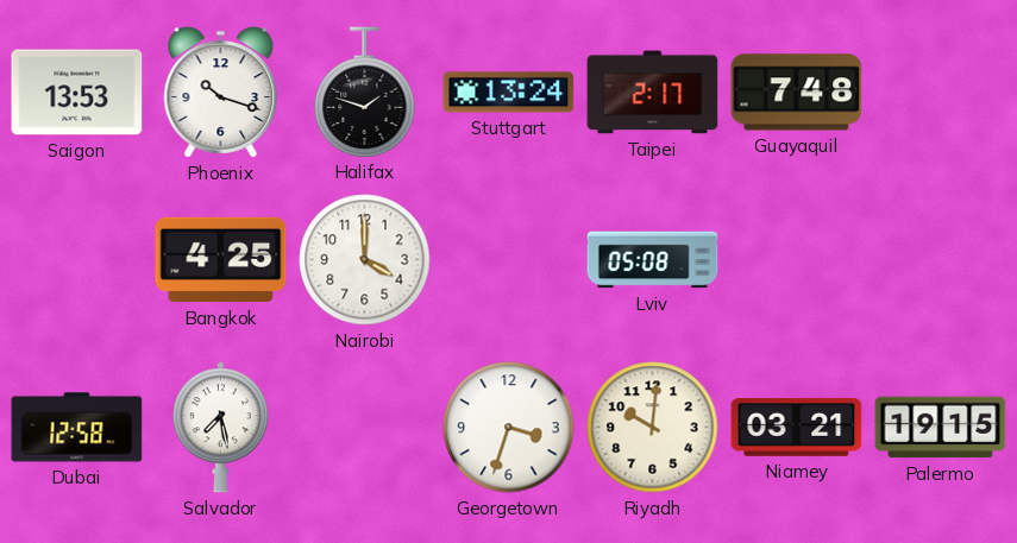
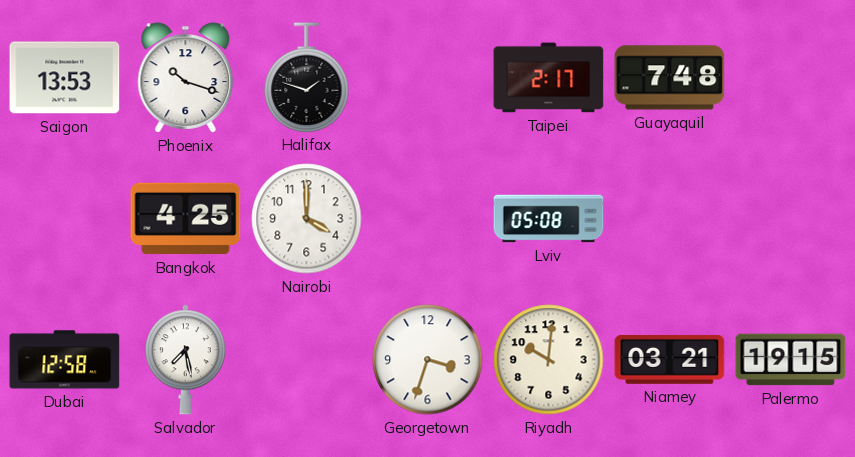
Stuttgart: 13:24 -> none (509, 93)
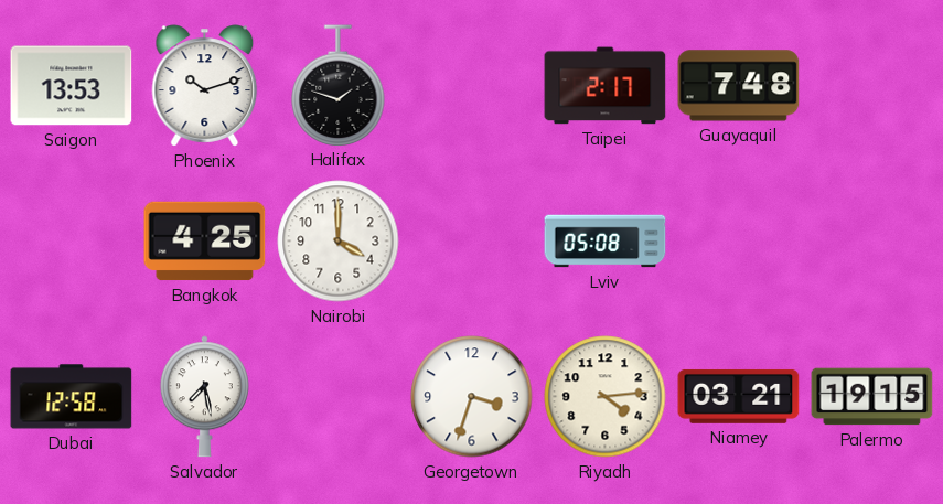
Phoenix: 10:18 -> 10:12 (205, 86)
Riyadh: 10:01 -> 4:14 (606, 397)
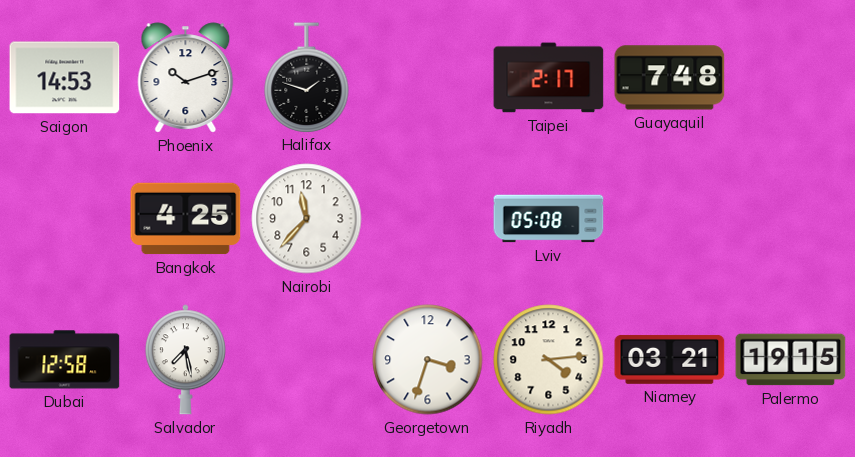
Saigon: 13:53 -> 14:53 (65, 78)
Nairobi: 4:00 -> 11:37 (307, 219)
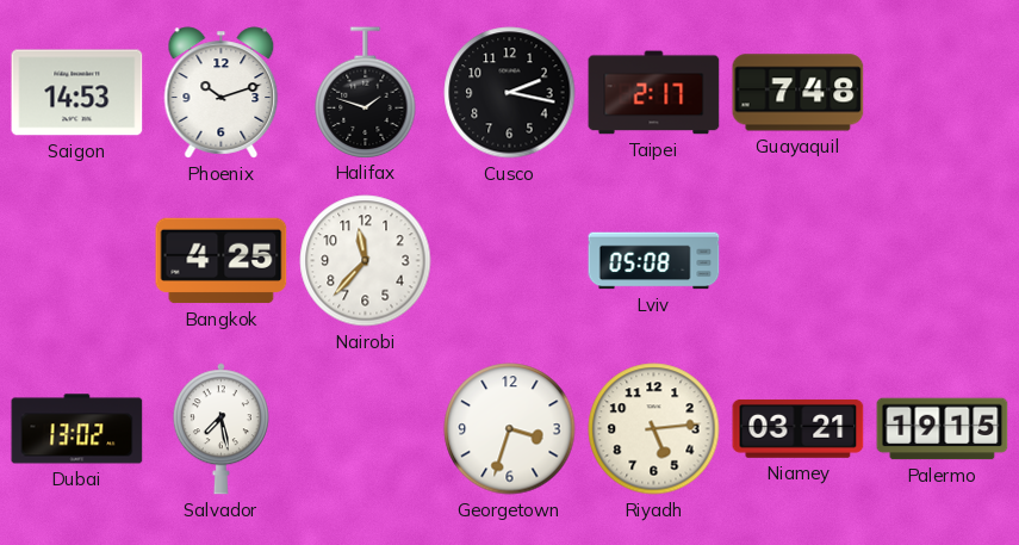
Cusco: none -> 2:17 (510, 93)
Dubai: 12:58 -> 13:02 (77, 429)
Riyadh: 4:14 -> 5:14 (654, 429)
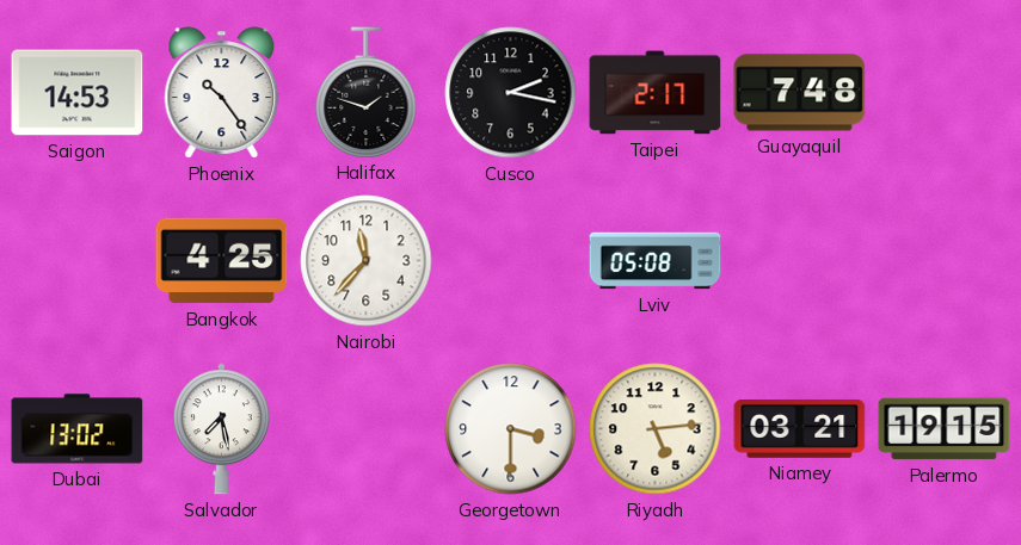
Phoenix: 10:12 -> 10:24 (222, 93)
Georgetown: 3:33 -> 3:30 (511, 429)
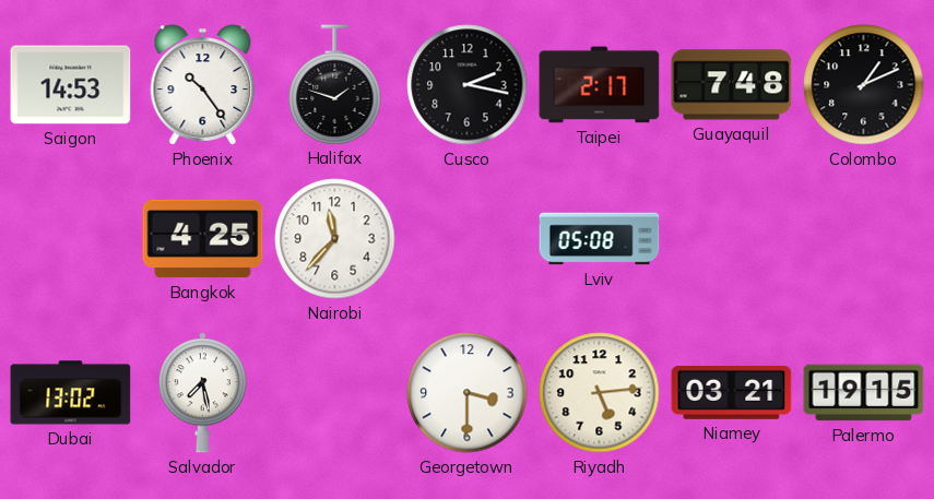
Colombo: none -> 1:11 (864, 85)
